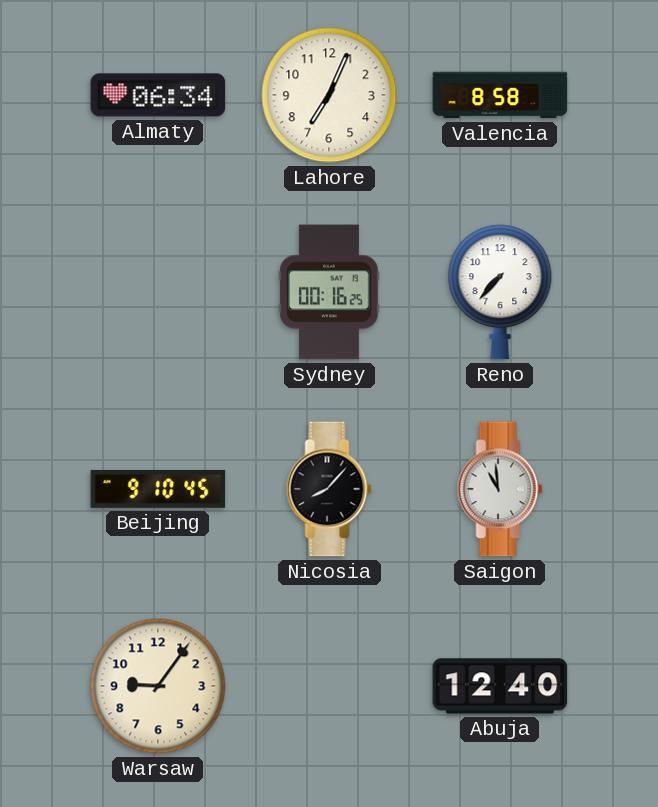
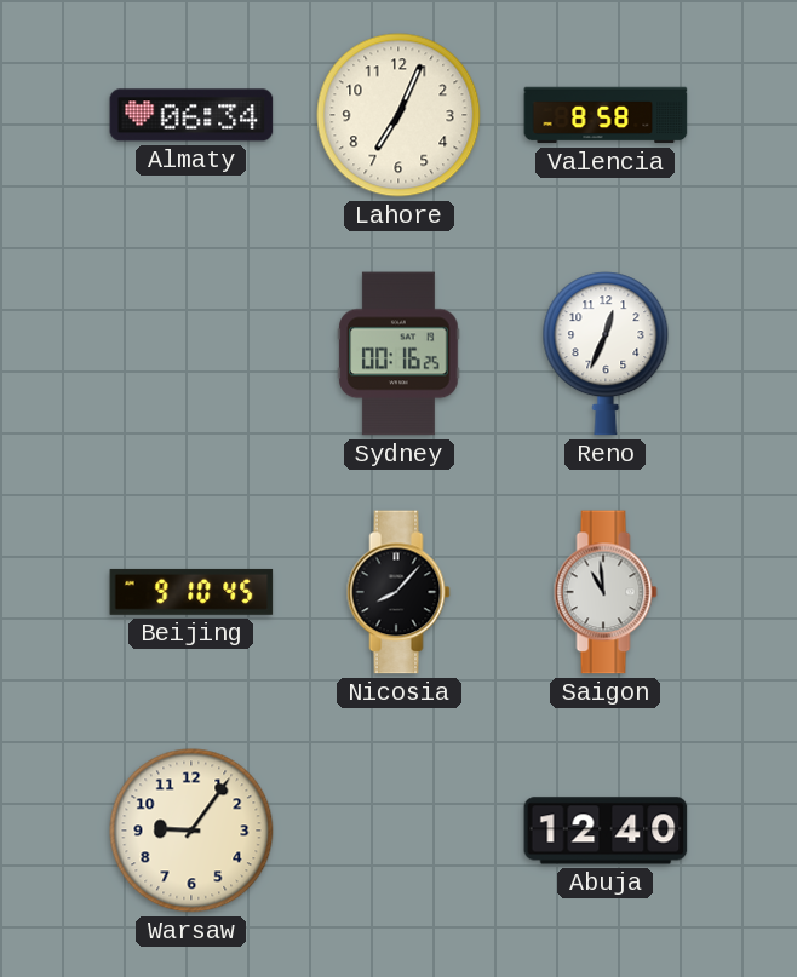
Reno: 7:37 -> 12:34 (606, 354)
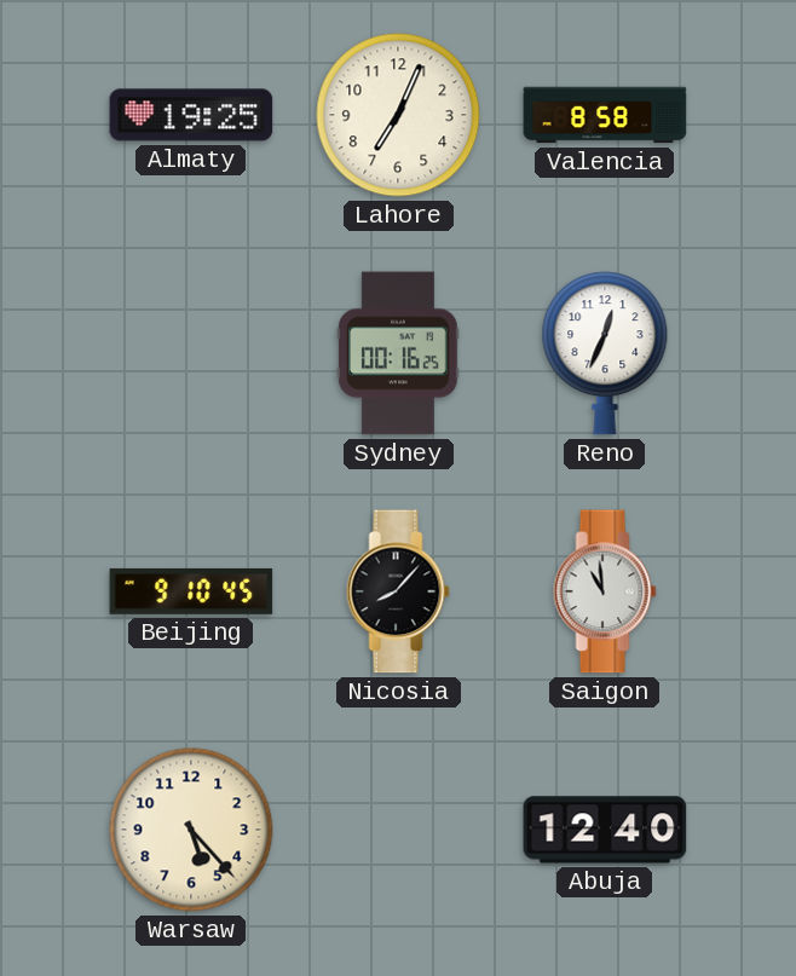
Almaty: 06:34 -> 19:25 (191, 115)
Warsaw: 9:06 -> 5:23 (191, 830)
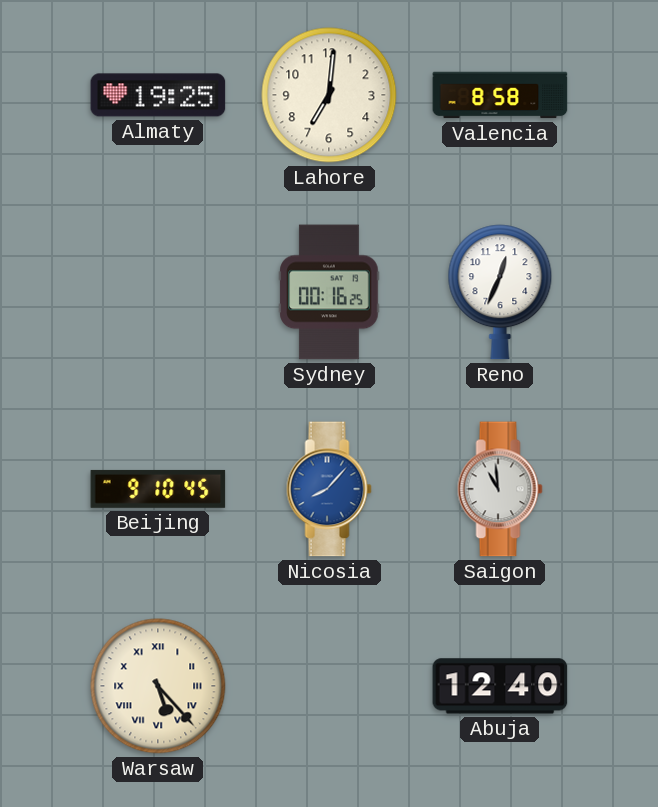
Lahore: 7:04 -> 7:01 (329, 95)
Nicosia dial: black -> blue (329, 489)
Warsaw numerals: Arabic -> Roman (158, 686)
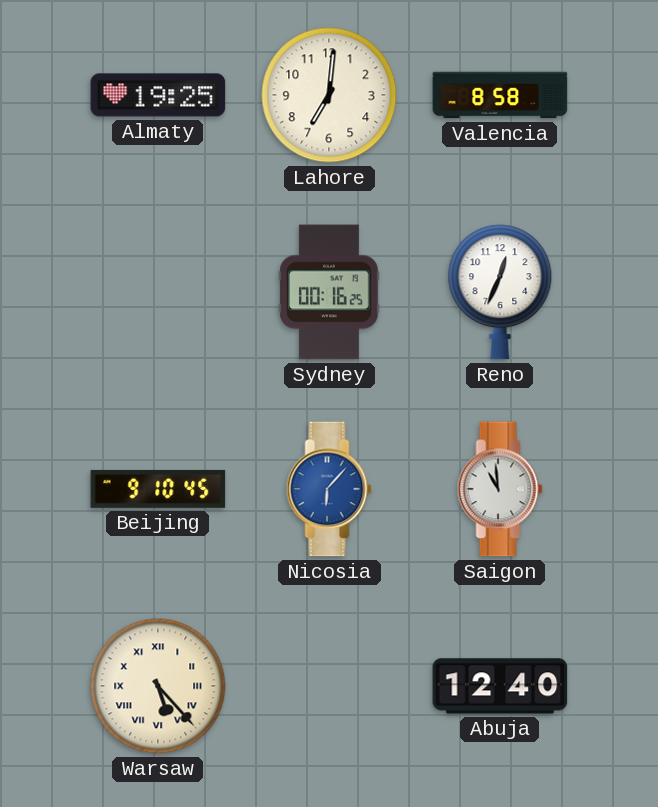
Nicosia: 8:07 -> 6:07 (329, 489)
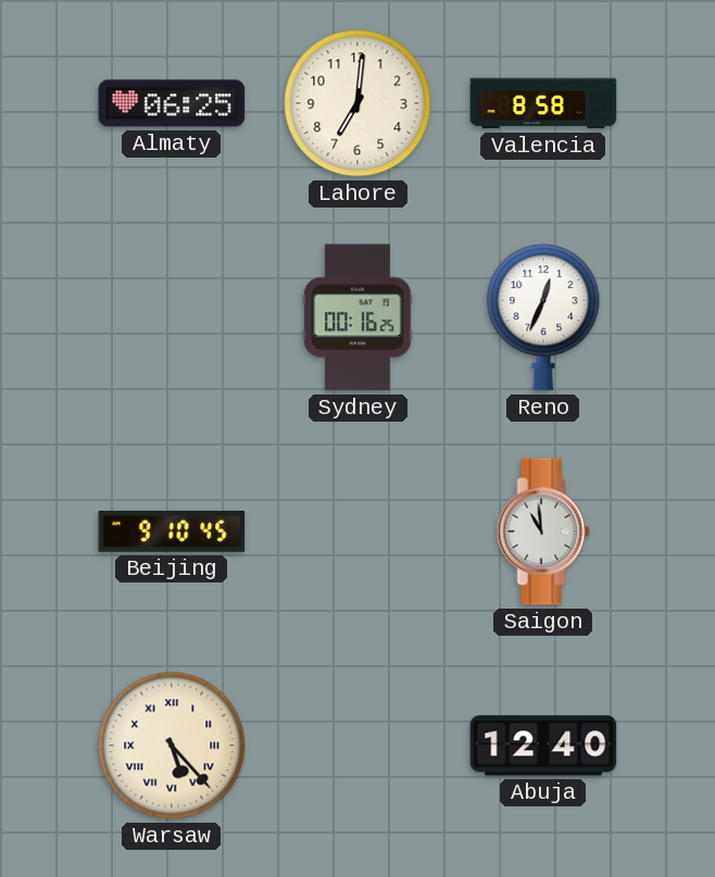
Almaty: 19:25 -> 06:25 (172, 103)
Nicosia: 6:07 -> none (329, 489)
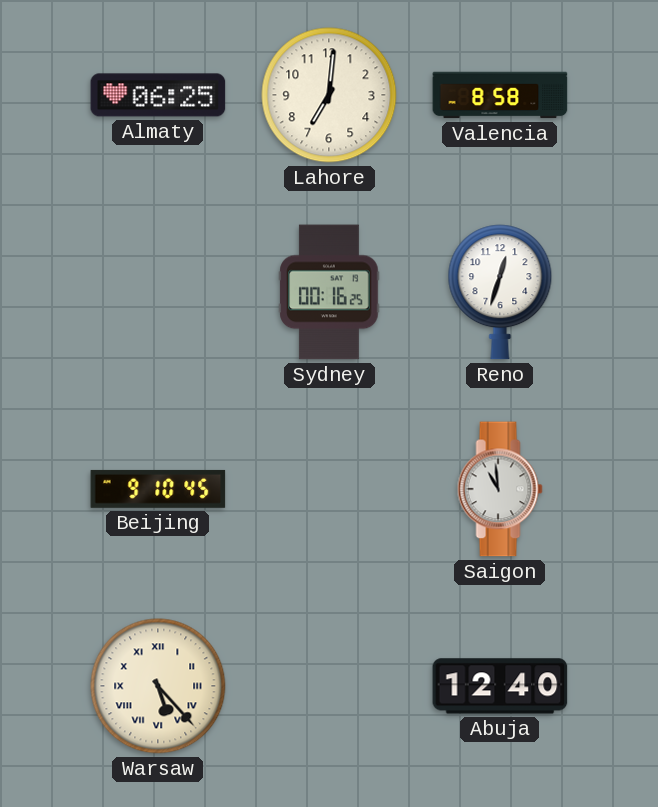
Reno: 12:34 -> 12:33 (500, 292)
